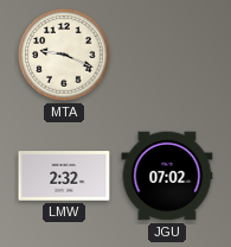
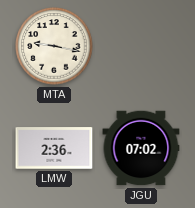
MTA: 9:19 -> 9:17 (54, 46)
LMW: 2:32 -> 2:36 (54, 148)
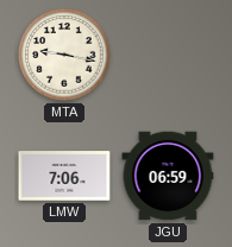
LMW: 2:36 -> 7:06 (64, 176)
JGU: 07:02 -> 06:59 (168, 176)
